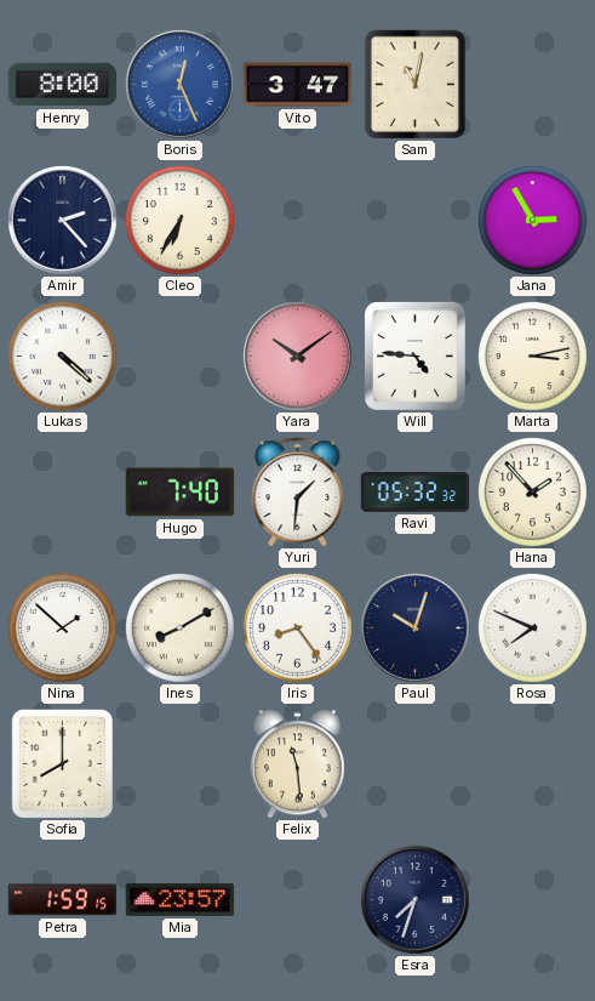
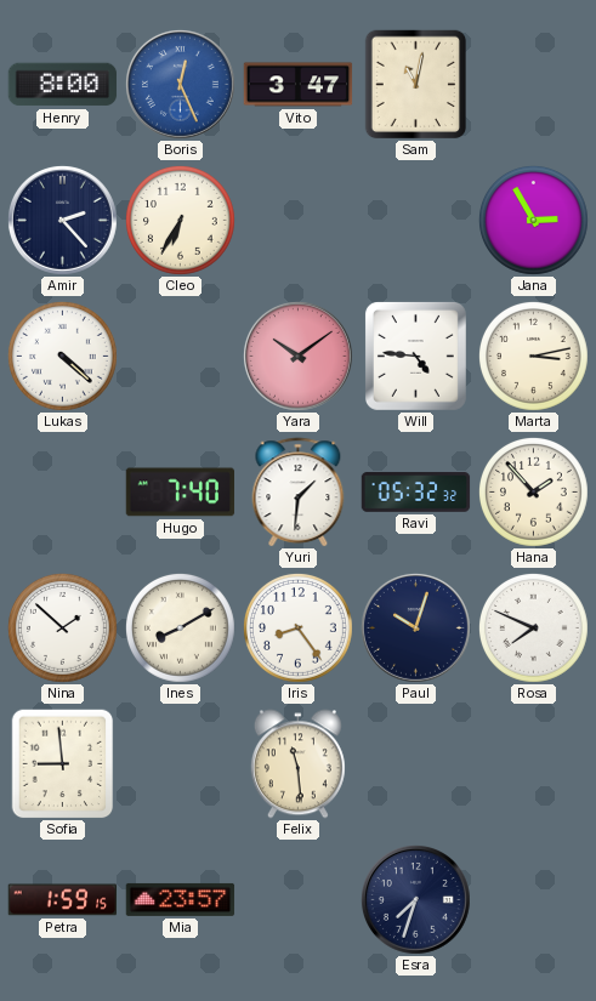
Sofia: 8:00 -> 8:59 (63, 764)
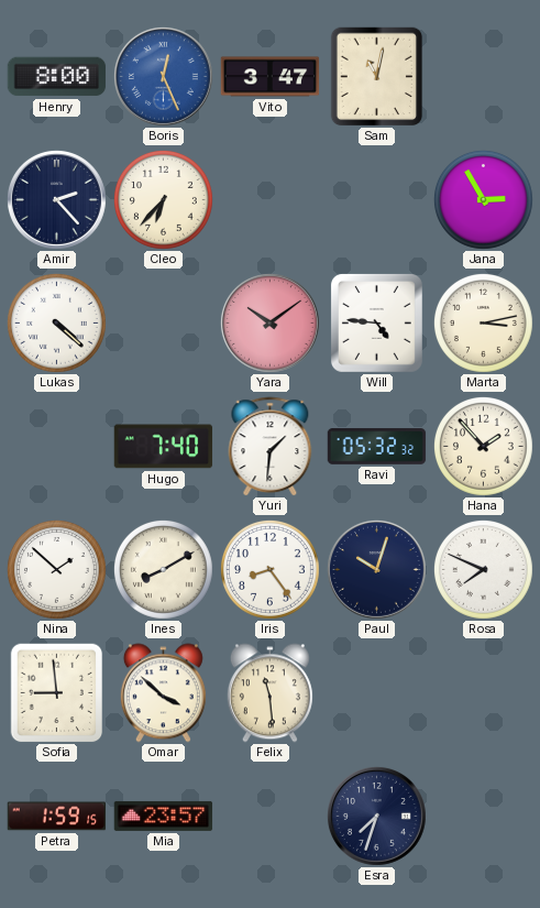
Cleo: 6:35 -> 6:37 (164, 200)
Omar: none -> 3:52 (163, 693)
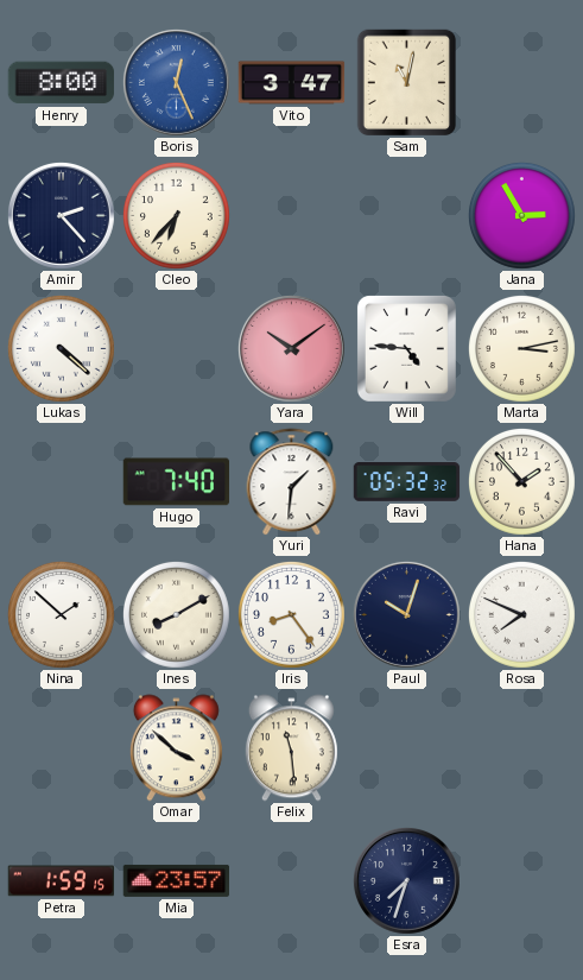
Sofia: 8:59 -> none (57, 693)
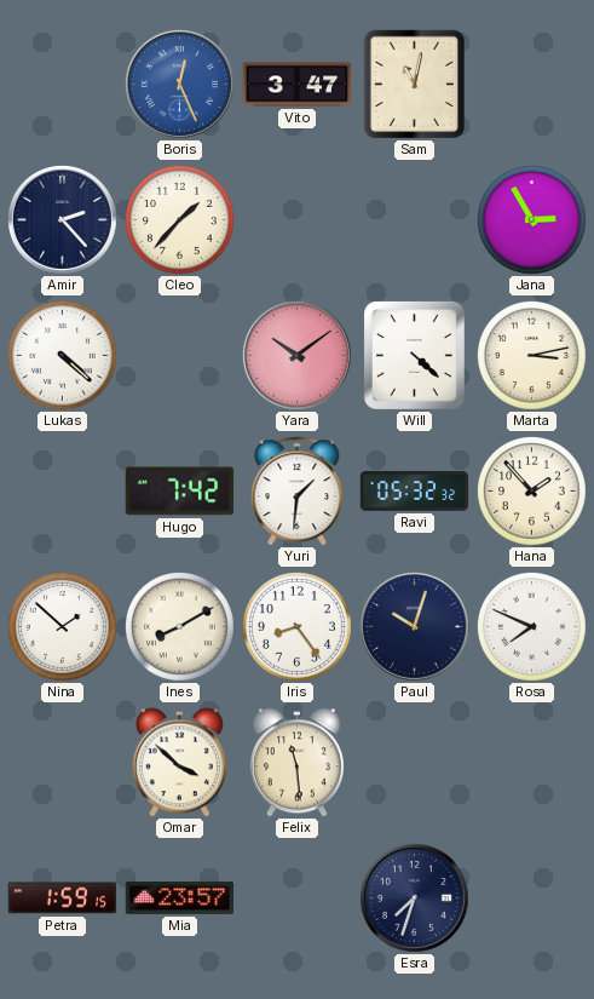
Henry: 8:00 -> none (62, 83)
Cleo: 6:37 -> 1:37 (180, 220)
Will: 4:46 -> 4:22 (414, 355)
Hugo: 7:40 -> 7:42 (180, 492)
